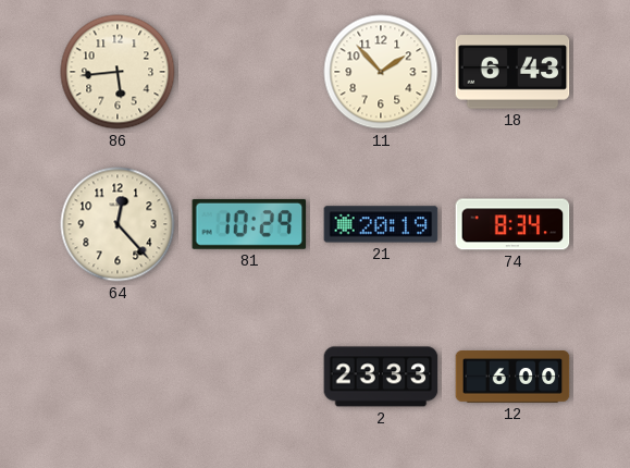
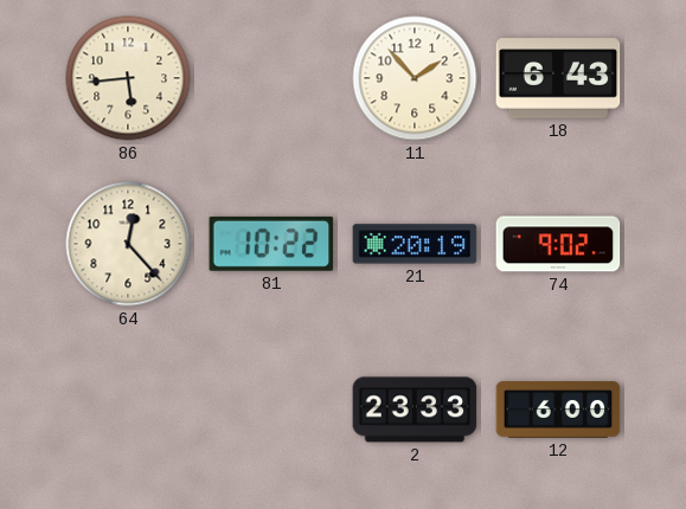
81: 10:29 -> 10:22 (271, 244)
74: 8:34 -> 9:02 (558, 244)
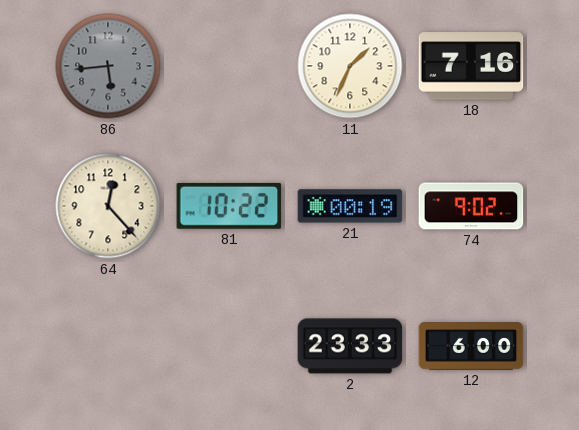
86 dial: cream -> grey (108, 66)
11: 1:53 -> 1:34 (350, 66)
18: 6:43 -> 7:16 (471, 66)
21: 20:19 -> 00:19 (350, 206)
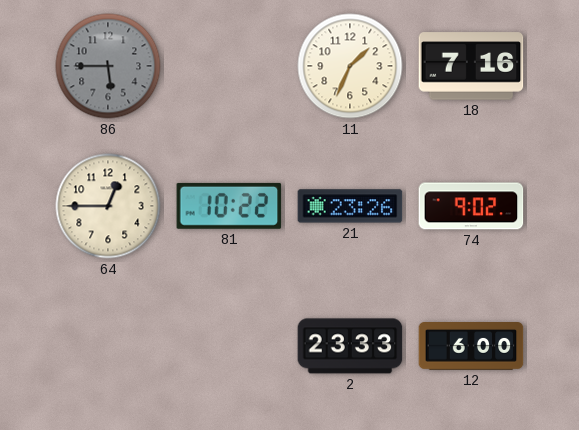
86: 5:44 -> 5:45 (108, 66)
64: 12:23 -> 12:45 (108, 206)
21: 00:19 -> 23:26 (350, 206)
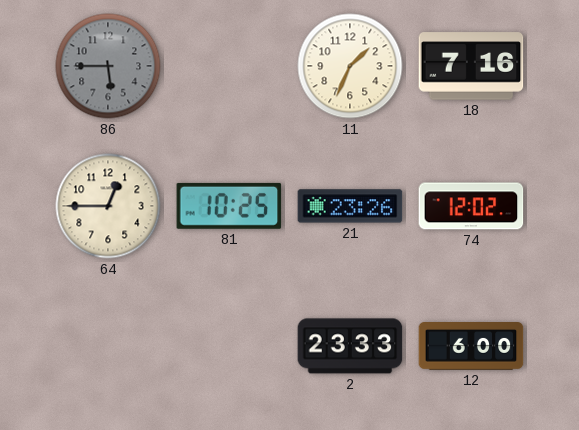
81: 10:22 -> 10:25 (229, 206)
74: 9:02 -> 12:02 (471, 206)
